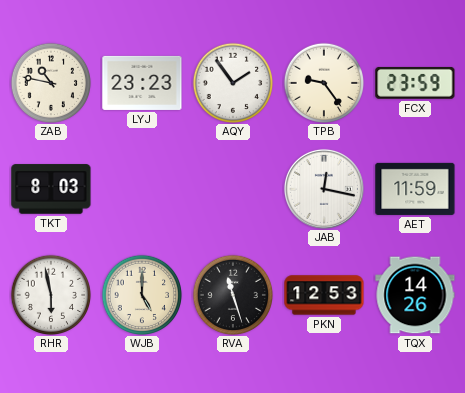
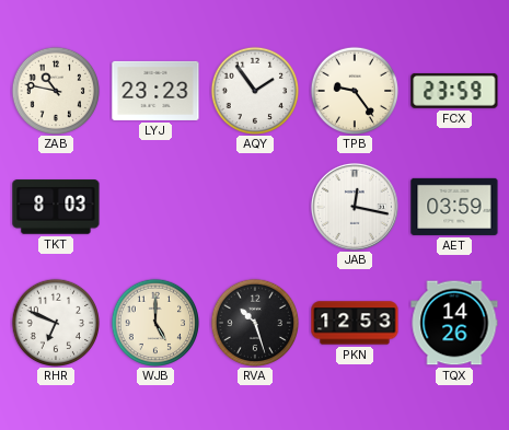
AET: 11:59 -> 03:59 (454, 207)
RHR: 5:58 -> 6:49 (55, 322)
RVA: 11:27 -> 10:27 (254, 322)
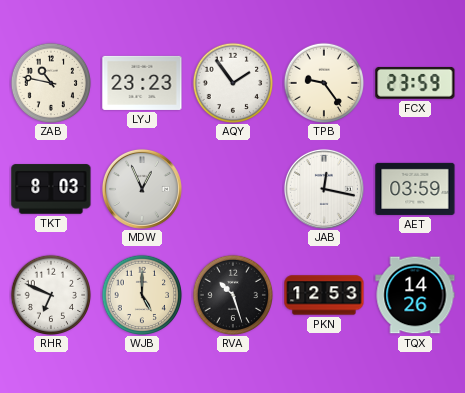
MDW: none -> 12:56 (142, 189)
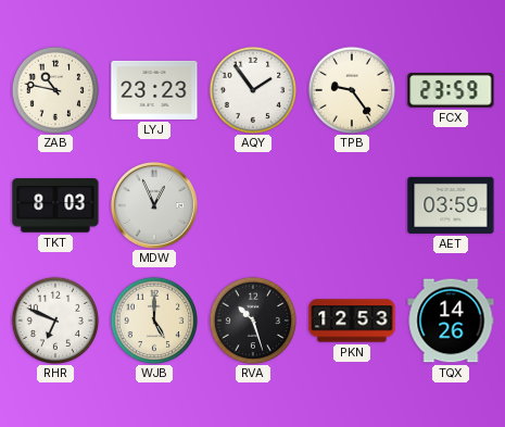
JAB: 12:17 -> none (324, 189)
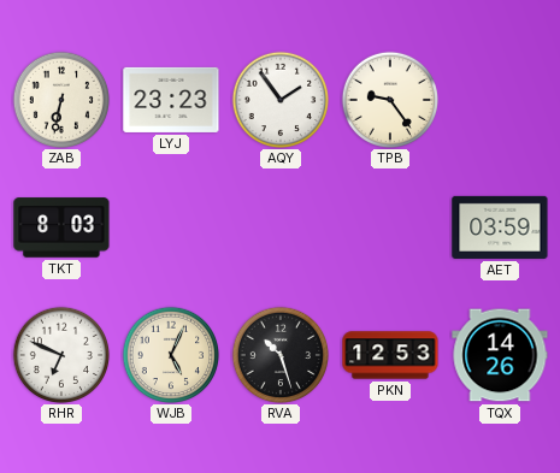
ZAB: 10:47 -> 6:32 (60, 99)
FCX: 23:59 -> none (451, 90)
MDW: 12:56 -> none (154, 205)
WJB: 5:00 -> 5:04 (170, 354)
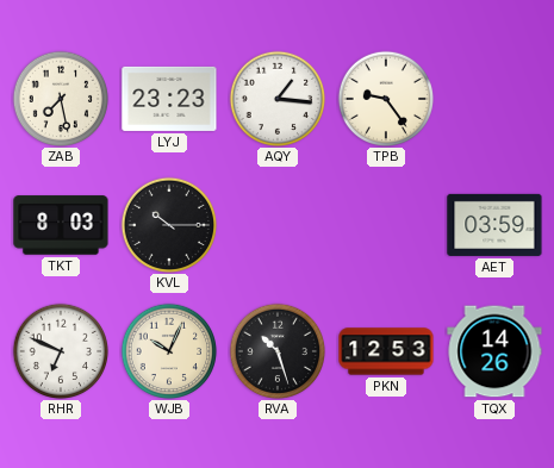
ZAB: 6:32 -> 7:28 (60, 98)
AQY: 1:54 -> 1:16 (276, 98)
KVL: none -> 10:15 (168, 224)
WJB: 5:04 -> 10:04 (168, 350)
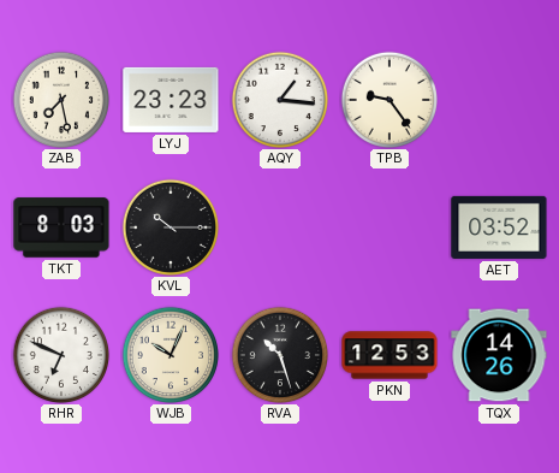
AET: 03:59 -> 03:52 (499, 227)
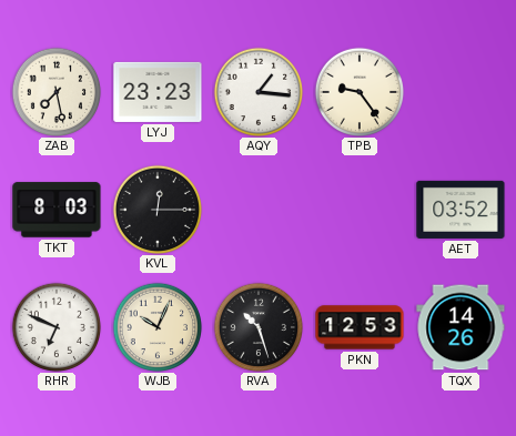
KVL: 10:15 -> 12:15 (156, 209)
